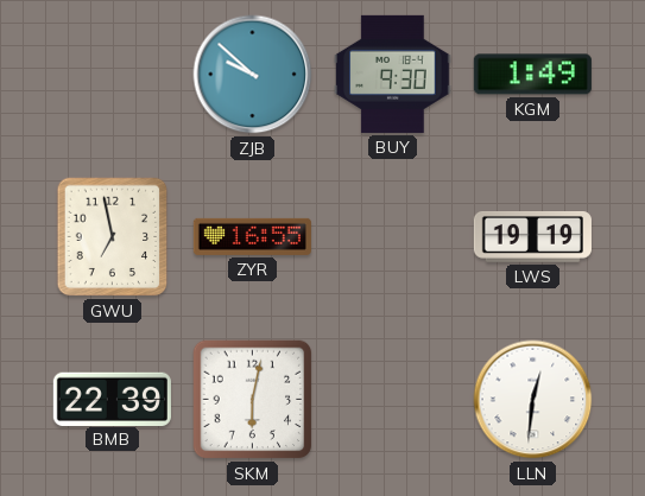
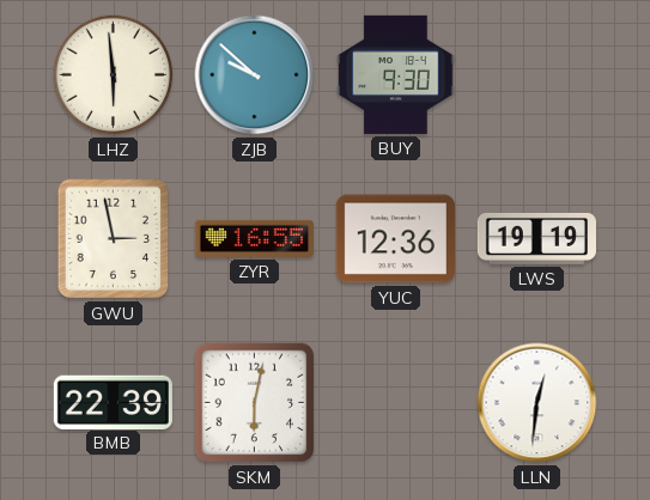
LHZ: none -> 5:59 (114, 75)
KGM: 1:49 -> none (532, 75)
GWU: 6:58 -> 2:58 (114, 239)
YUC: none -> 12:36 (395, 239)
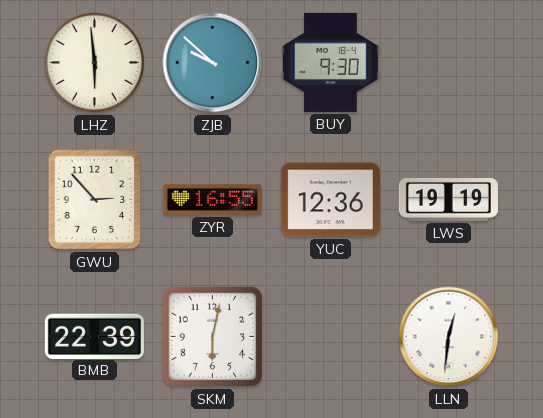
GWU: 2:58 -> 2:53 (95, 200)
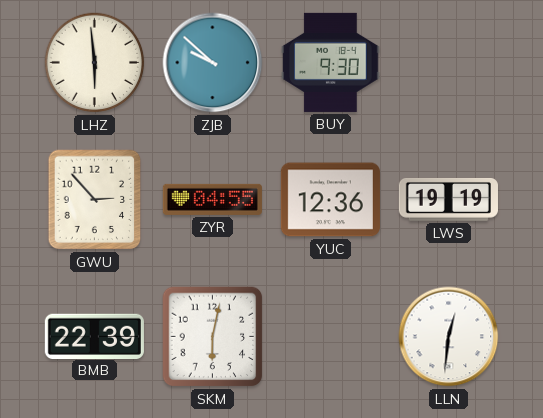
ZYR: 16:55 -> 04:55 (212, 199)
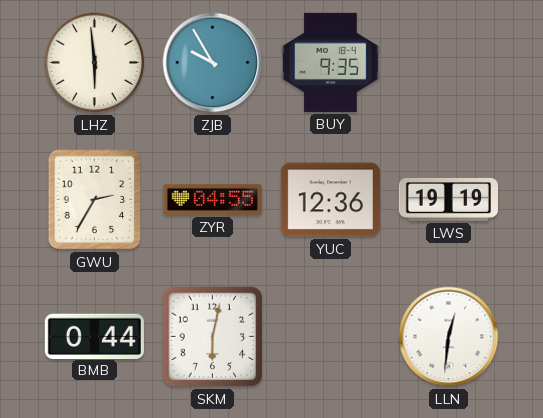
ZJB: 9:52 -> 9:55 (213, 63)
BUY: 9:30 -> 9:35 (331, 62)
GWU: 2:53 -> 2:35 (95, 200)
BMB: 22:39 -> 0:44 (94, 336)
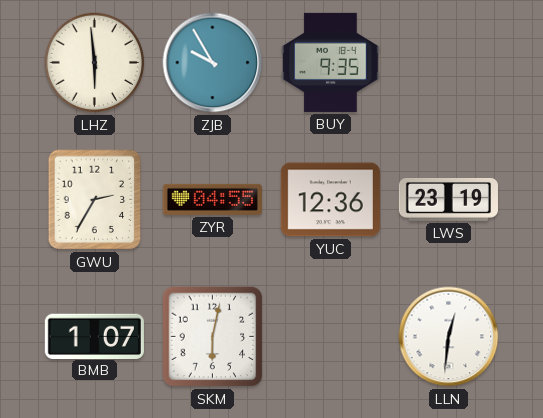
LWS: 19:19 -> 23:19 (448, 200)
BMB: 0:44 -> 1:07 (94, 336)
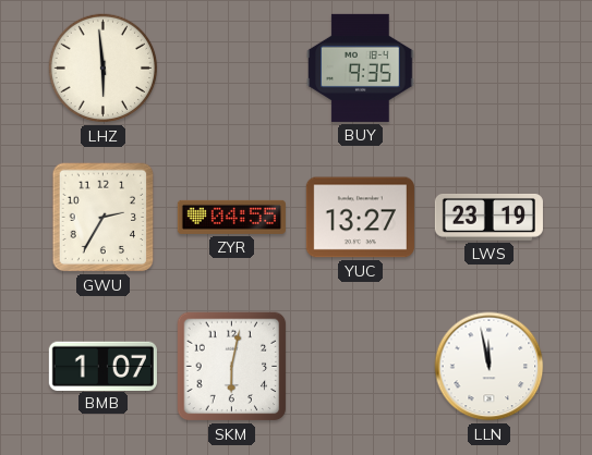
ZJB: 9:55 -> none (213, 63)
YUC: 12:36 -> 13:27 (360, 218)
LLN: 12:31 -> 11:58 (490, 367)
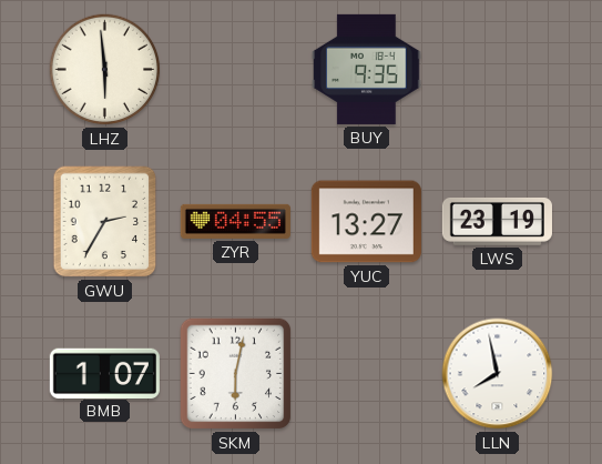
LLN: 11:58 -> 7:58 (498, 374)
